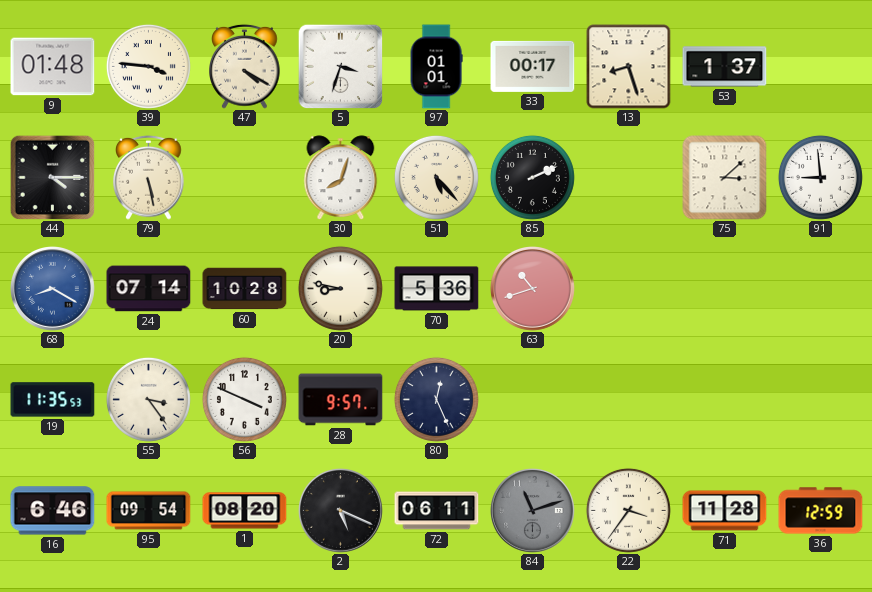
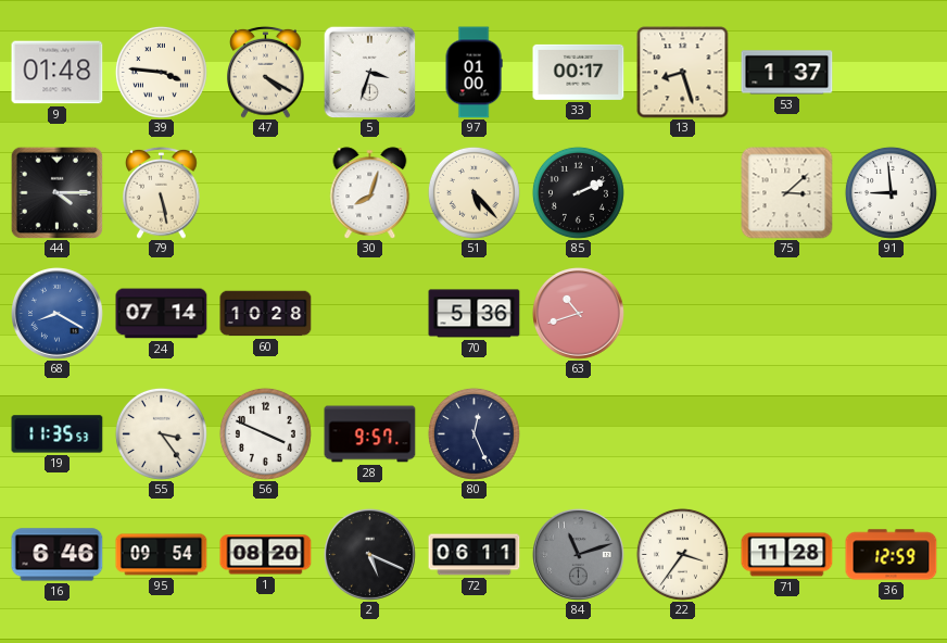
97: 01:01 -> 01:00 (474, 73)
20: 8:47 -> none (340, 288)
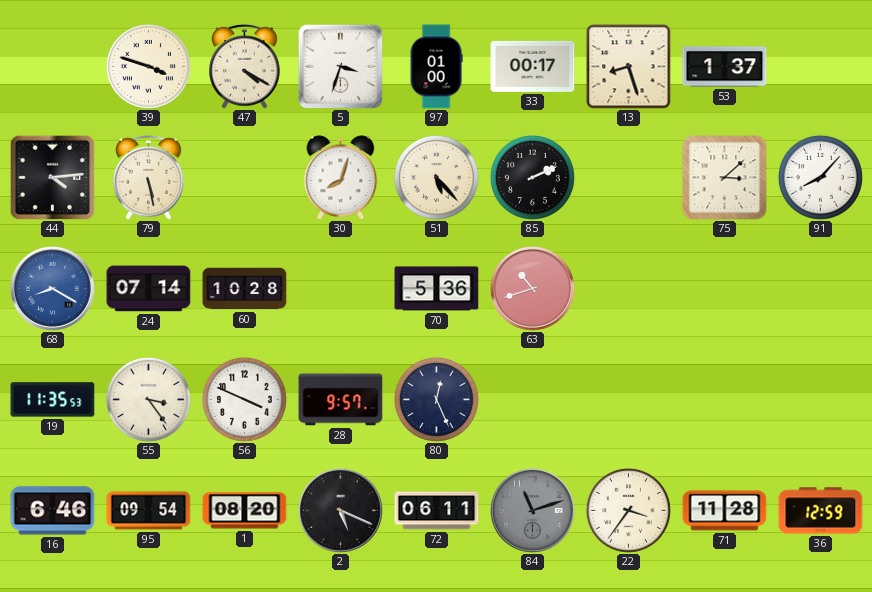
9: 01:48 -> none (58, 73)
39: 3:46 -> 3:48 (148, 66)
44: 4:15 -> 4:14 (52, 177)
91: 8:59 -> 8:07 (820, 177)
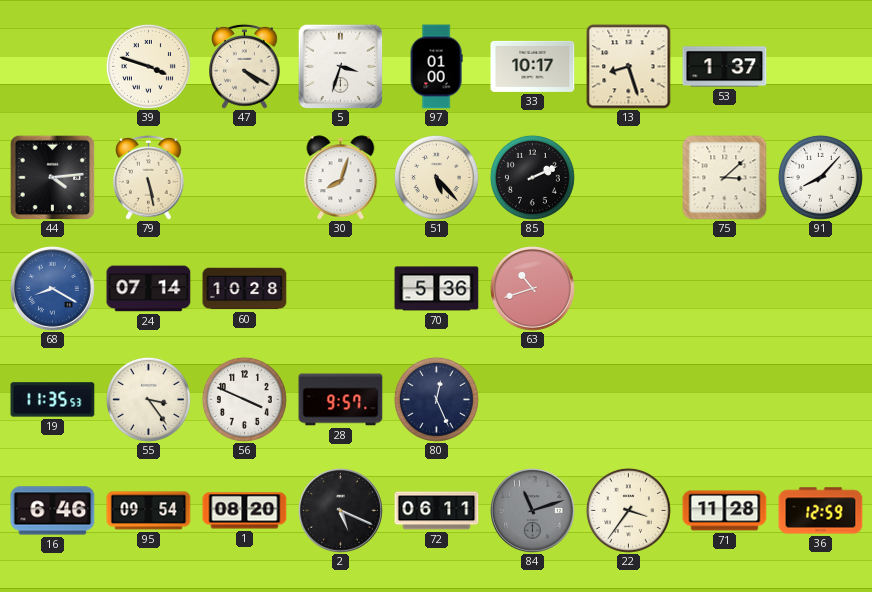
33: 00:17 -> 10:17 (533, 66)
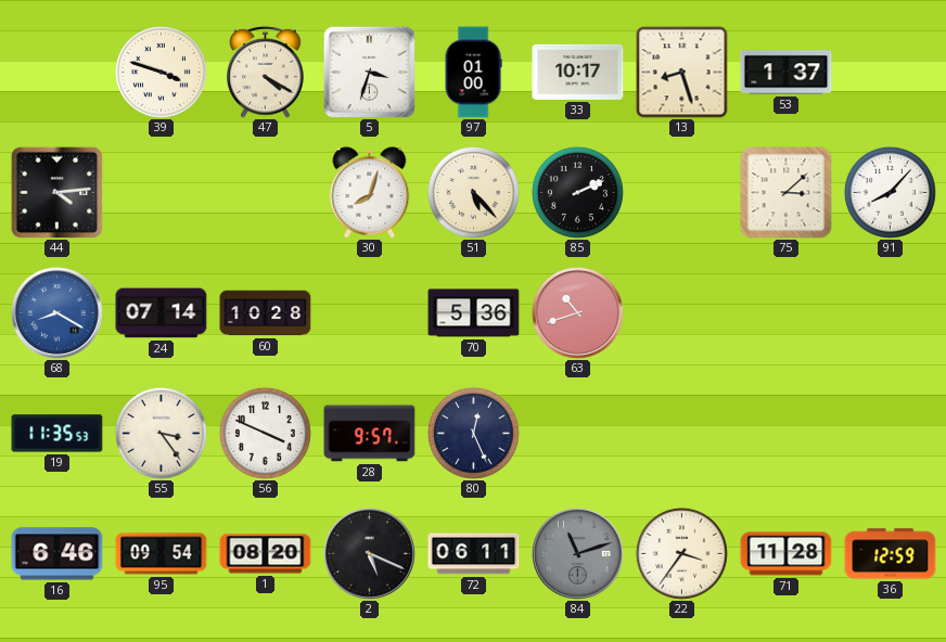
79: 5:28 -> none (149, 177)
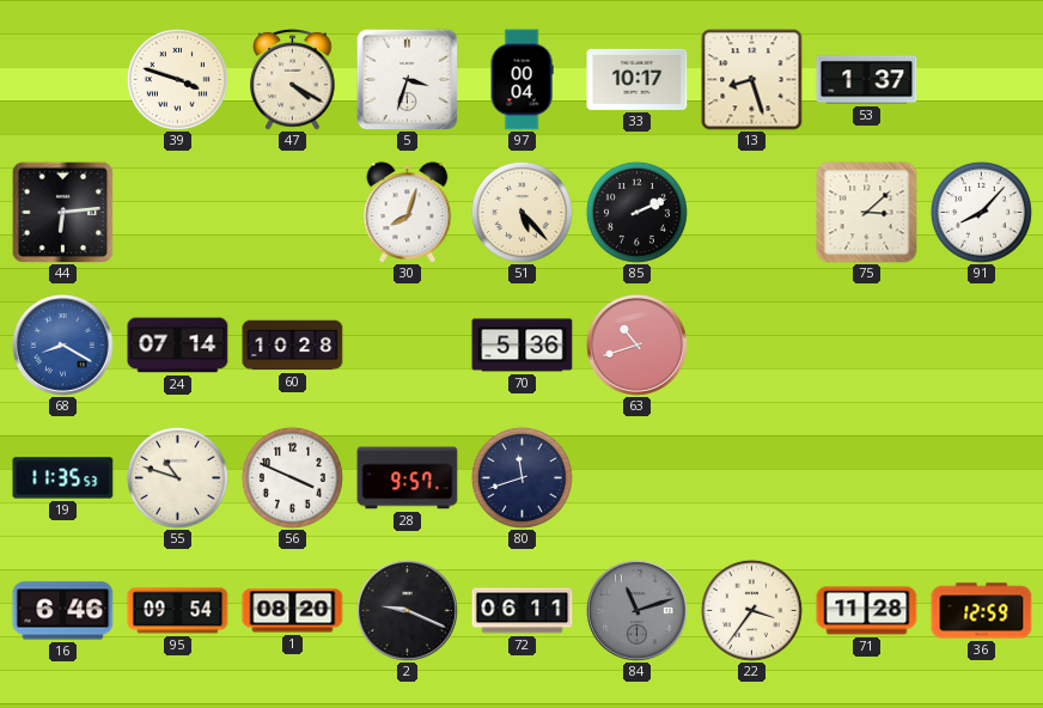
97: 01:00 -> 00:04 (521, 80)
44: 4:14 -> 6:14 (62, 212)
55: 3:24 -> 10:48 (177, 477)
80: 12:26 -> 11:42 (521, 477)
2: 5:19 -> 9:19 (408, 611)
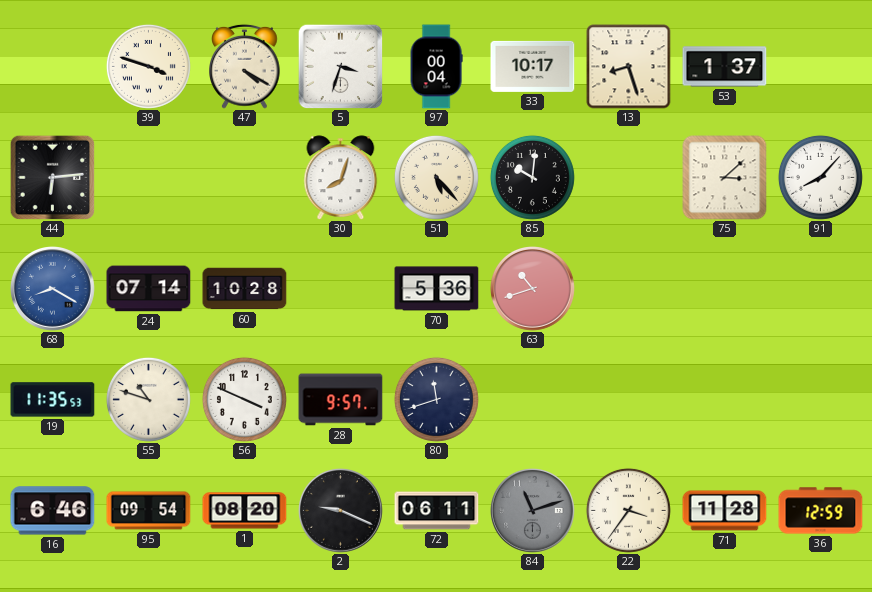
85: 2:11 -> 10:01 (532, 177)
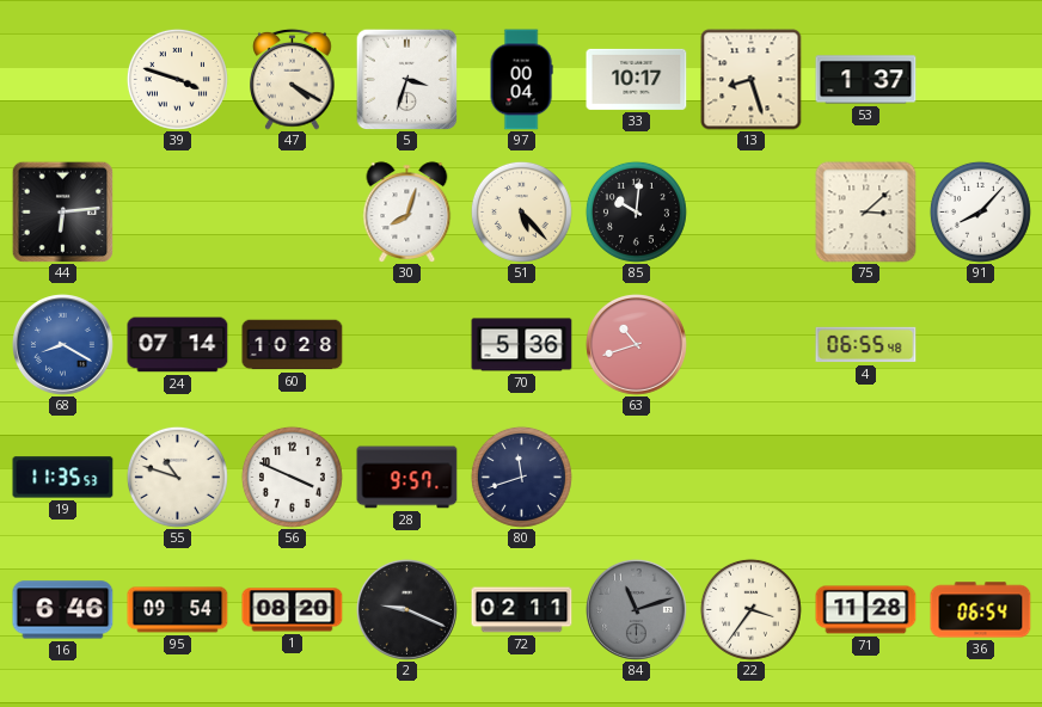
4: none -> 06:55 (866, 345)
72: 06:11 -> 02:11 (522, 610)
36: 12:59 -> 06:54 (981, 610)
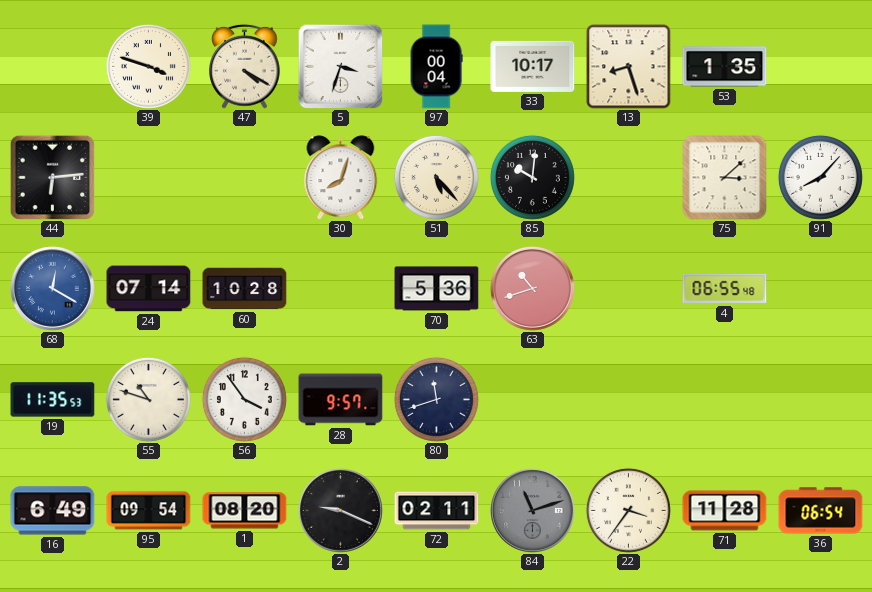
53: 1:37 -> 1:35 (725, 67)
68: 8:20 -> 12:20 (53, 289)
56: 3:49 -> 3:54 (244, 399)
16: 6:46 -> 6:49 (53, 511)
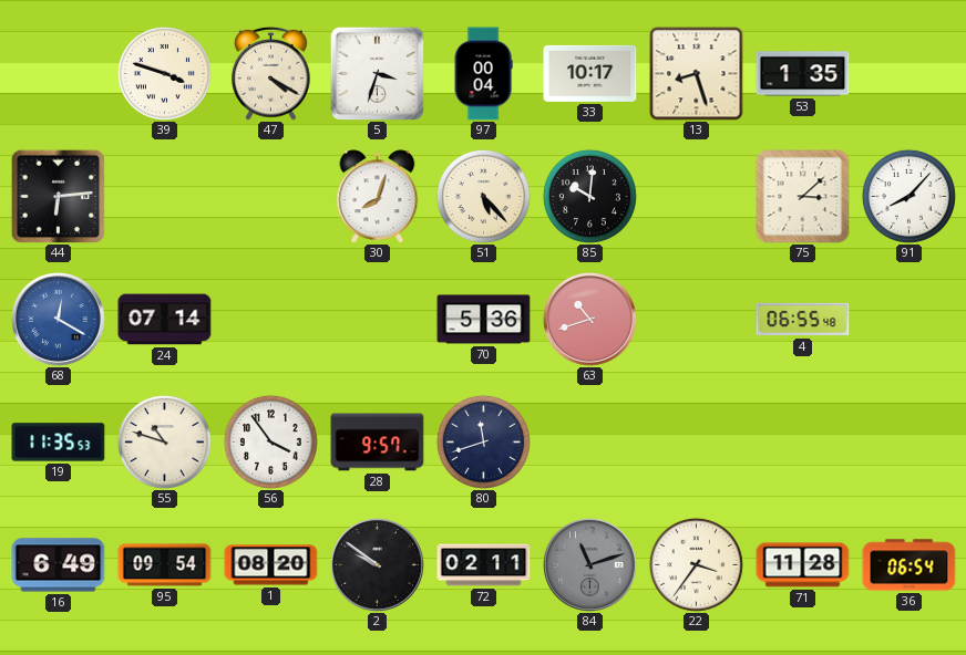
60: 10:28 -> none (245, 289)
2: 9:19 -> 9:51 (378, 565)
